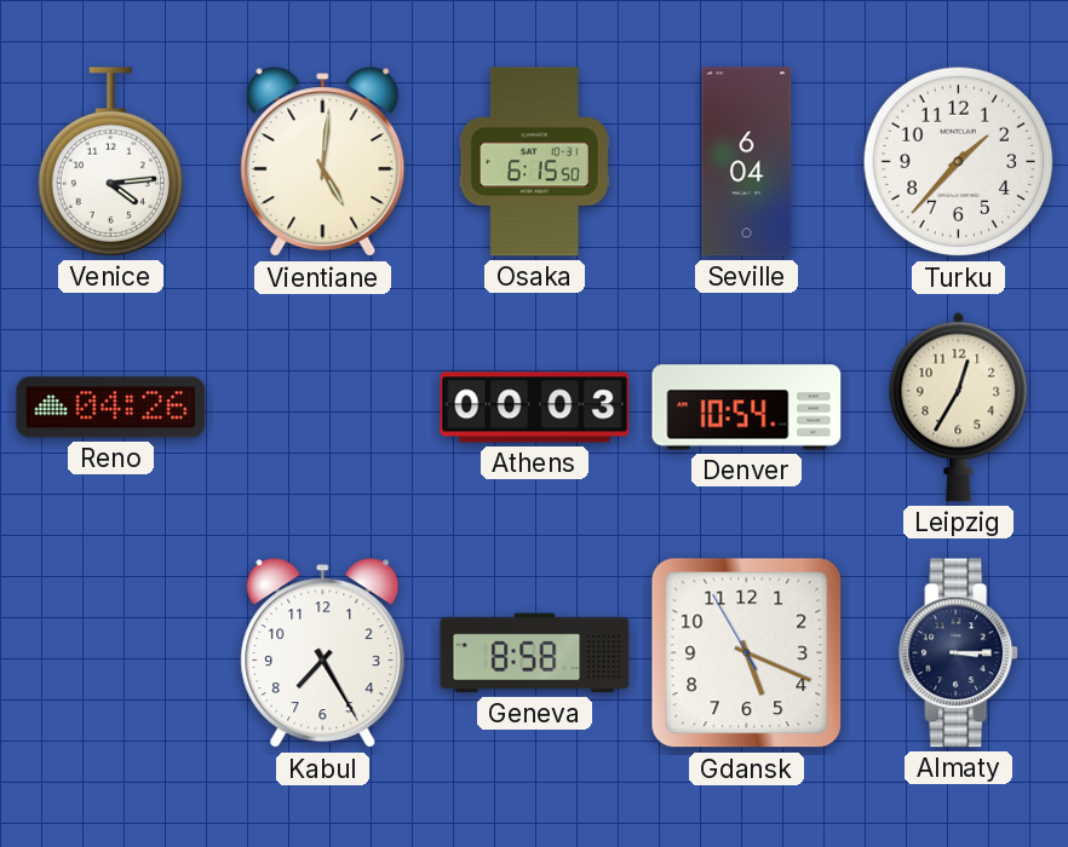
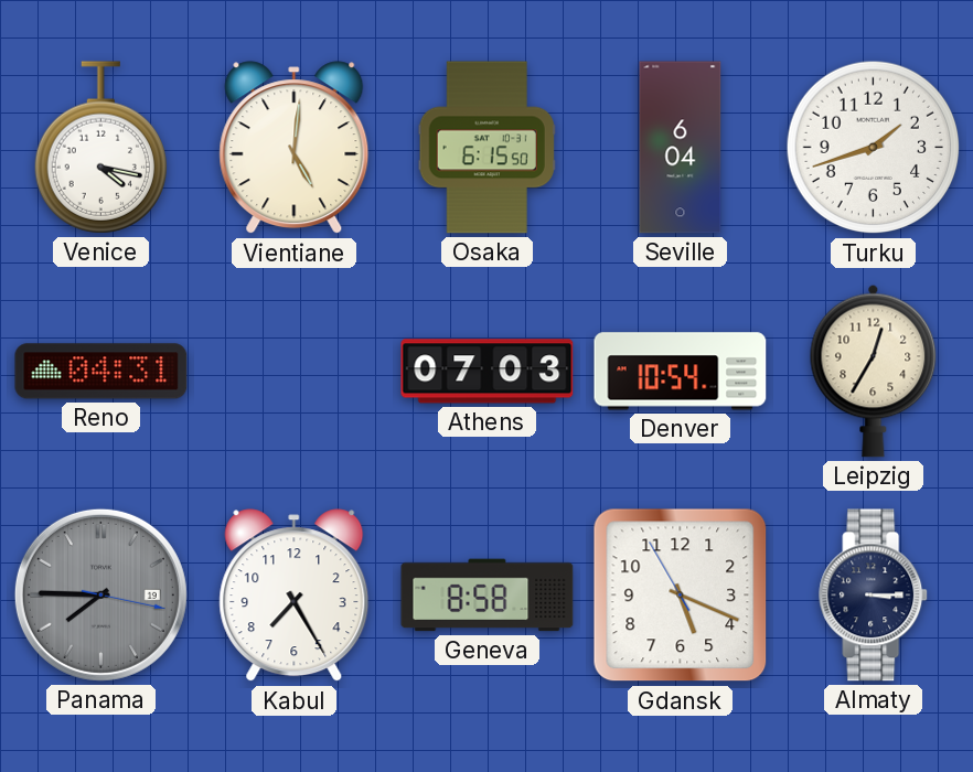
Venice: 4:14 -> 4:17 (100, 148)
Turku: 1:37 -> 1:42 (874, 148)
Reno: 04:26 -> 04:31 (101, 372)
Athens: 00:03 -> 07:03 (488, 372)
Panama: none -> 7:45 (100, 594)
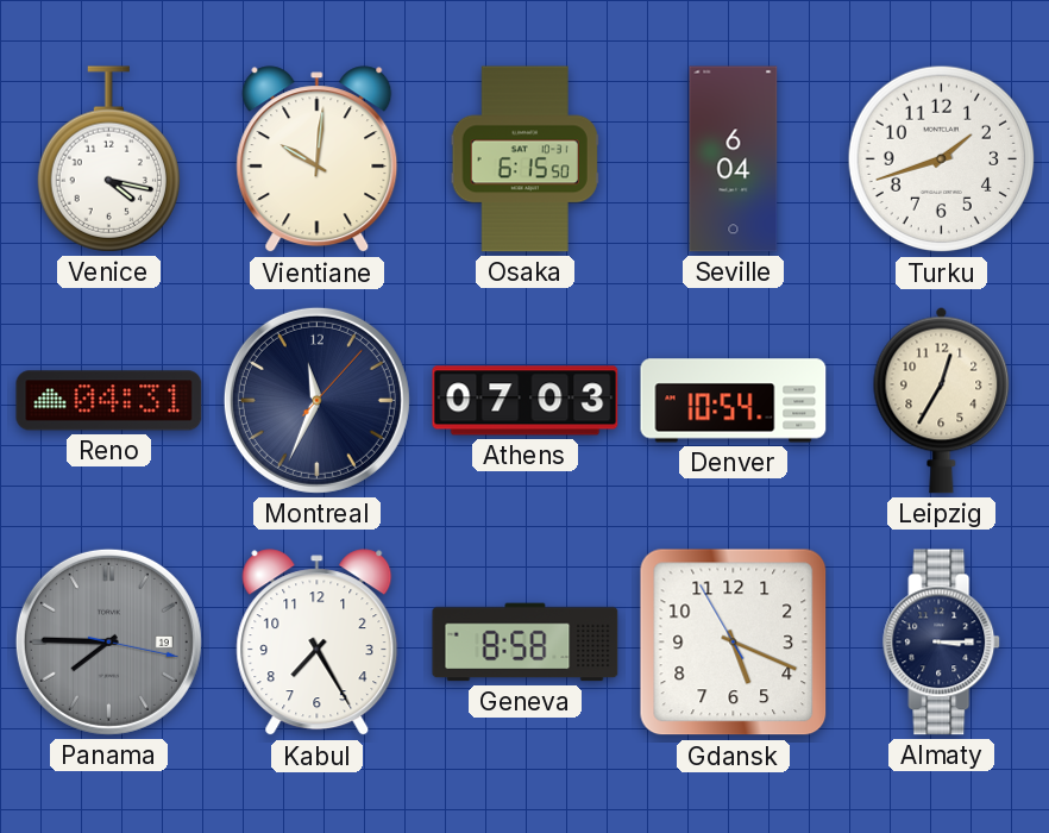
Vientiane: 5:01 -> 10:01 (318, 159)
Montreal: none -> 11:34 (316, 400)
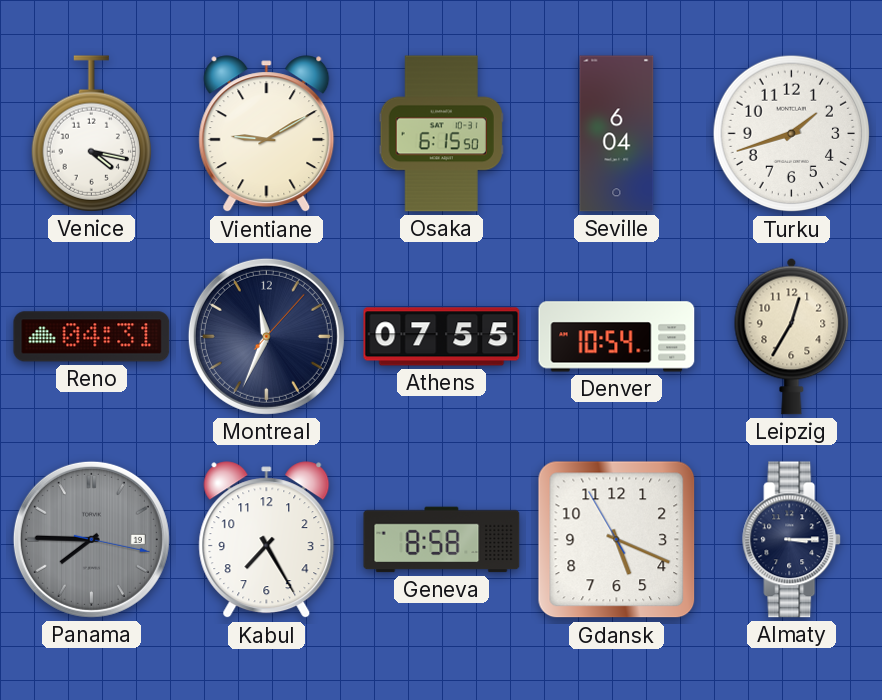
Vientiane: 10:01 -> 9:10 (267, 134)
Athens: 07:03 -> 07:55 (442, 337)
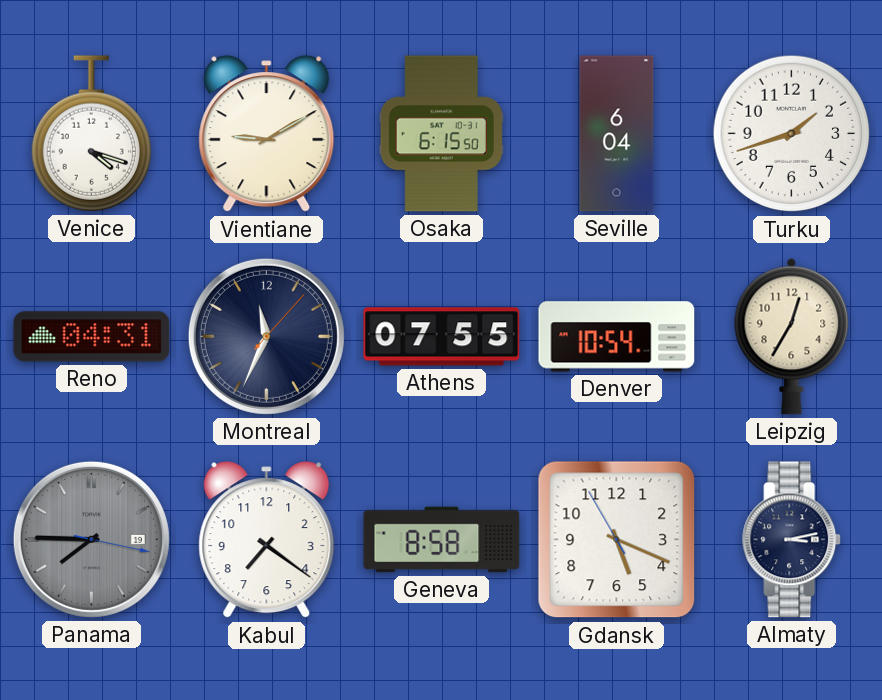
Venice: 4:17 -> 4:18 (91, 134)
Kabul: 7:25 -> 7:21 (267, 540)
Almaty: 3:15 -> 3:13 (792, 540)
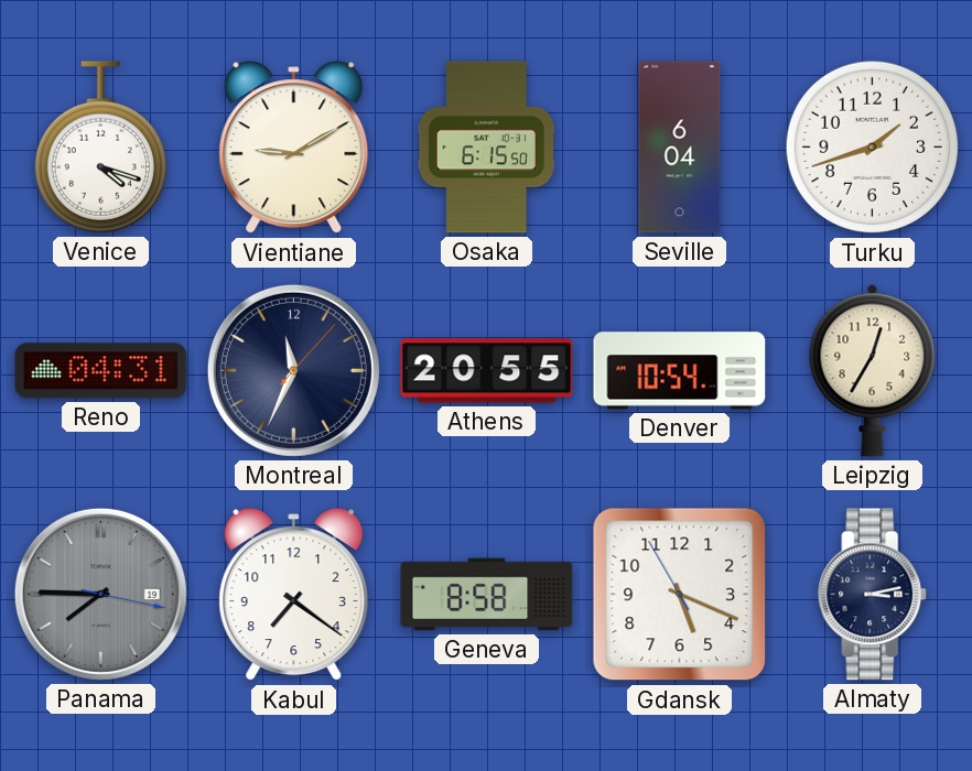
Athens: 07:55 -> 20:55 (487, 371)
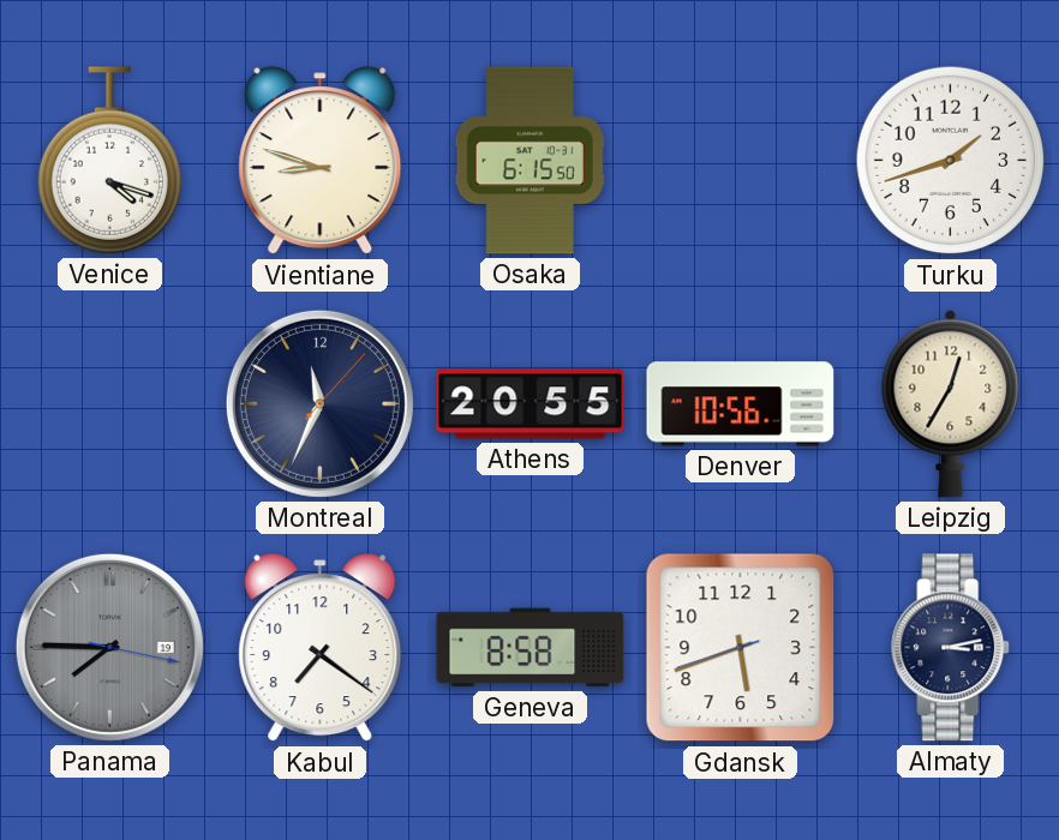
Vientiane: 9:10 -> 8:48 (321, 161)
Seville: 6:04 -> none (680, 148)
Reno: 04:31 -> none (101, 371)
Denver: 10:54 -> 10:56 (741, 404)
Gdansk: 5:18 -> 5:41 (741, 648)
